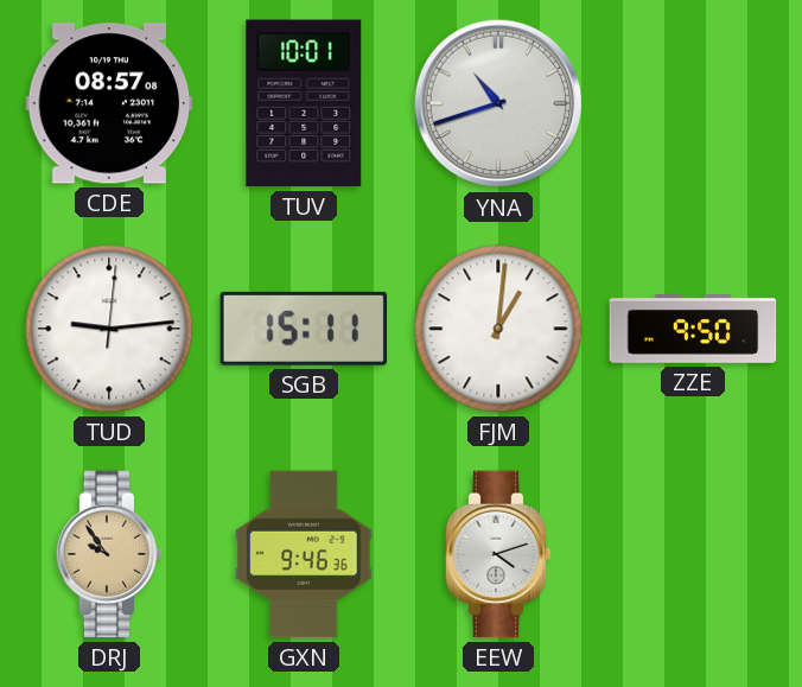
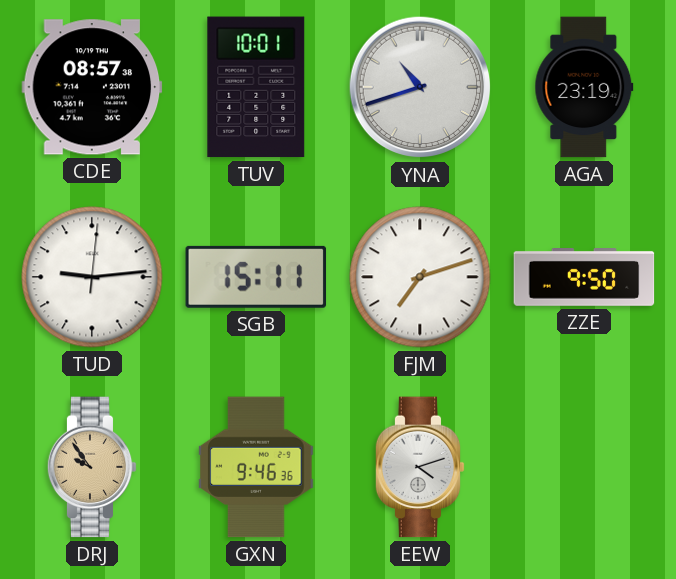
CDE: 08:57:08 -> 08:57:38 (92, 87)
AGA: none -> 23:19 (584, 87)
FJM: 1:01 -> 7:12 (420, 277)
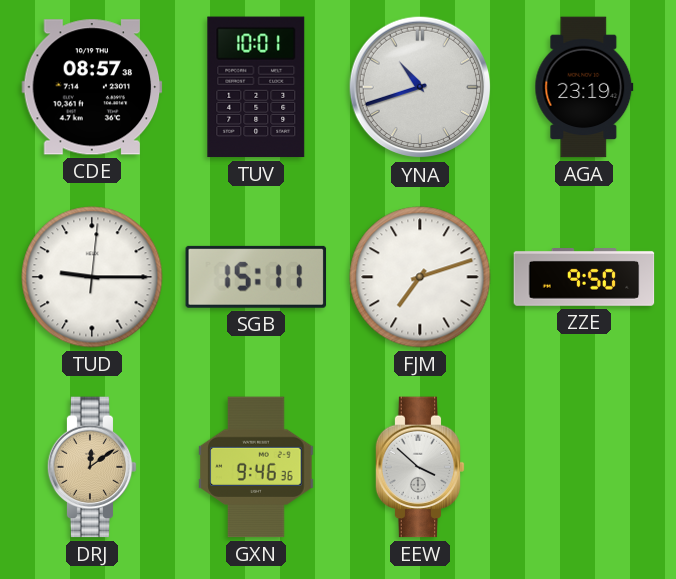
TUD: 9:14 -> 9:15 (92, 277)
DRJ: 9:54 -> 12:09 (92, 467)
EEW: 4:12 -> 3:52 (420, 467)
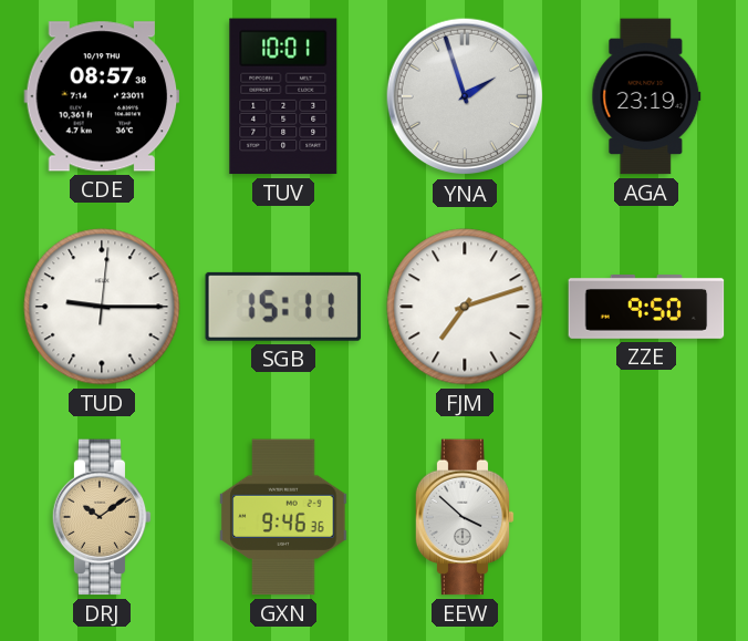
YNA: 10:42 -> 1:57 (465, 96)
DRJ: 12:09 -> 10:09 (102, 517)
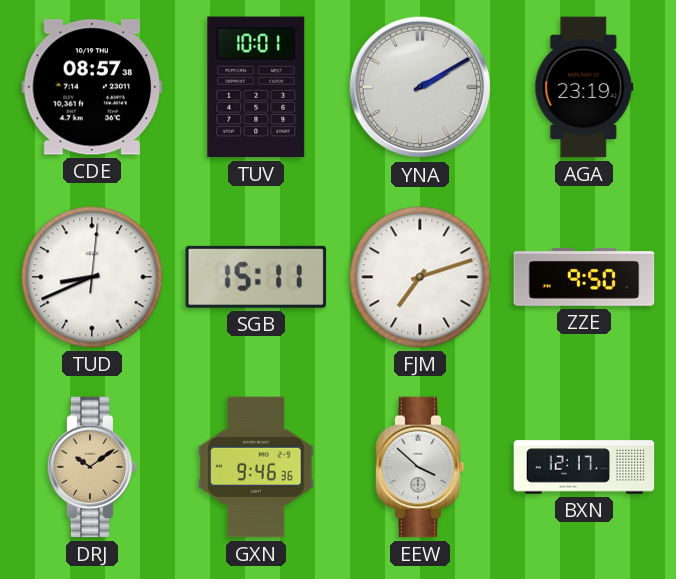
YNA: 1:57 -> 2:10 (420, 87)
TUD: 9:15 -> 8:41 (92, 277)
BXN: none -> 12:17 (584, 467)
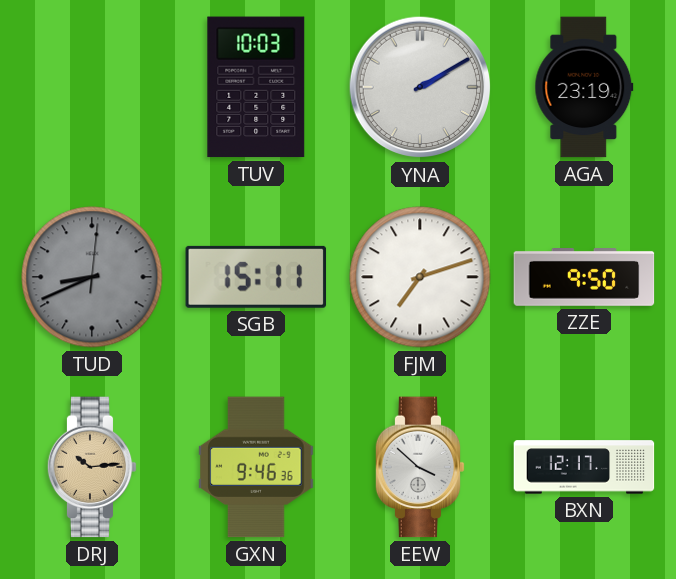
CDE: 08:57 -> none (92, 87)
TUV: 10:01 -> 10:03 (256, 87)
TUD dial: white -> grey (92, 277)
DRJ: 10:09 -> 10:14 (92, 467)
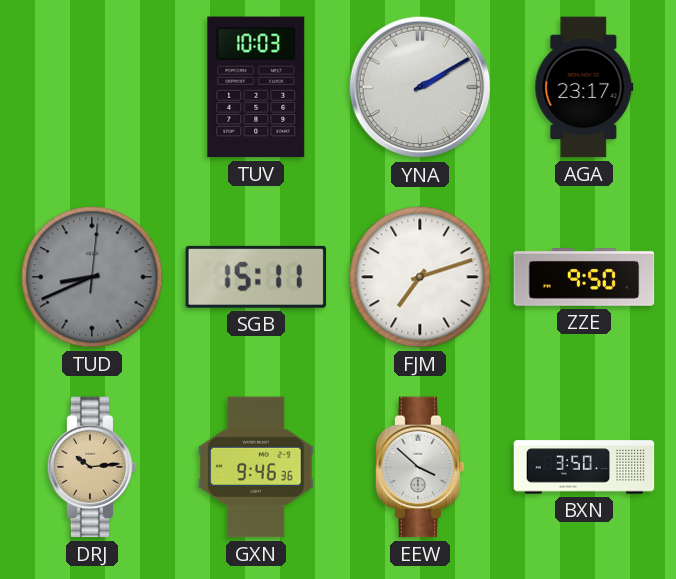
AGA: 23:19 -> 23:17 (584, 87)
BXN: 12:17 -> 3:50 (584, 467)
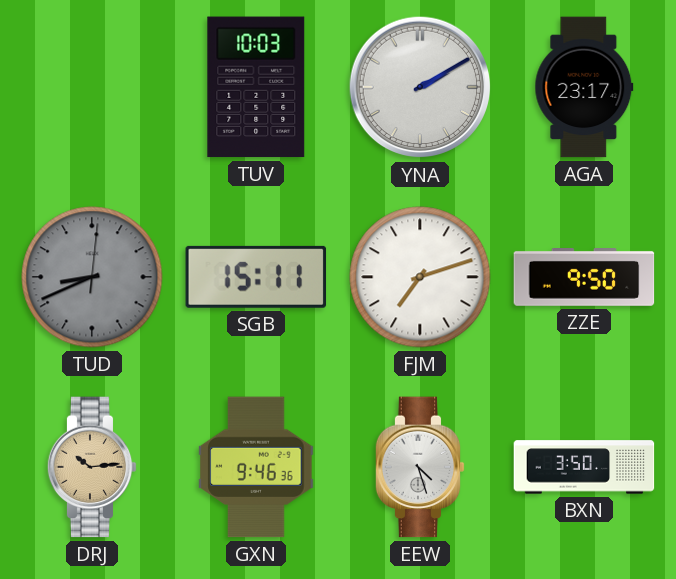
EEW: 3:52 -> 4:27 (420, 467)
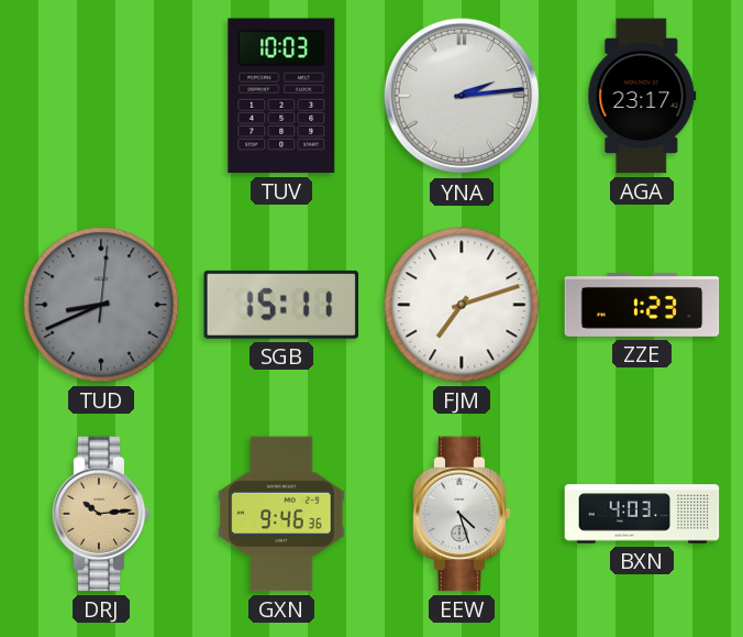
YNA: 2:10 -> 2:14 (462, 96)
ZZE: 9:50 -> 1:23 (642, 306)
BXN: 3:50 -> 4:03 (642, 514)
